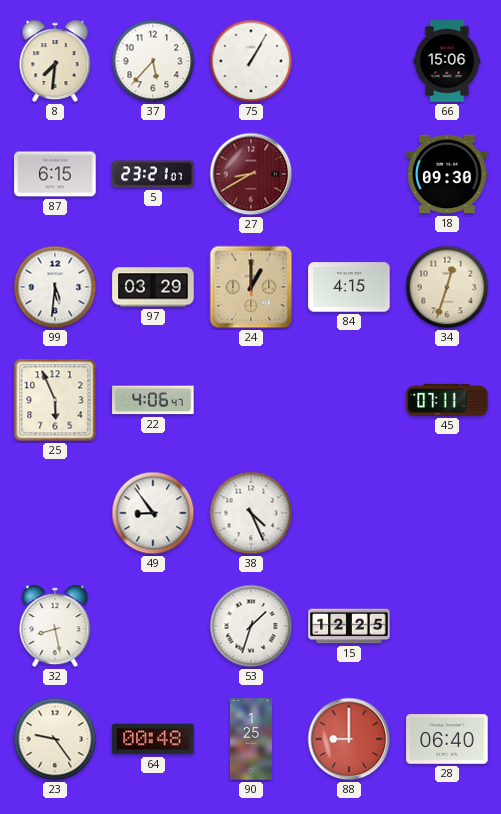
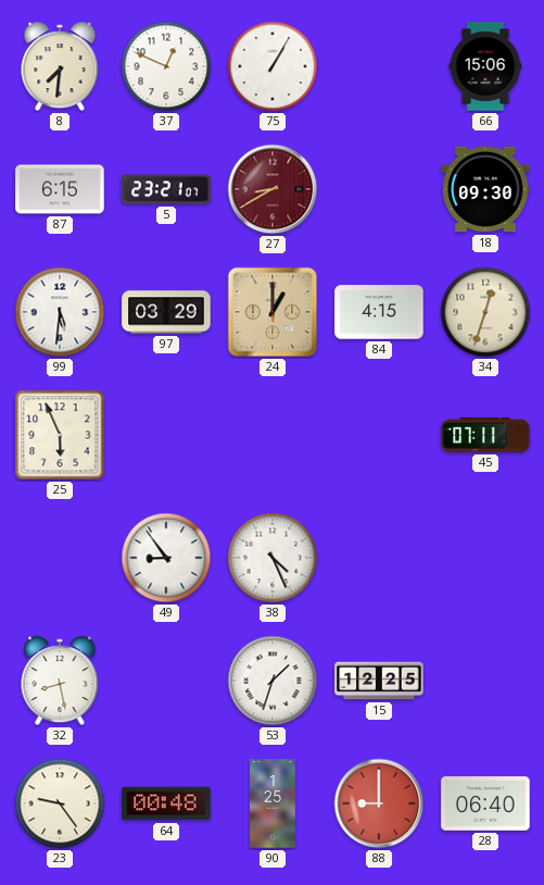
37: 5:37 -> 12:49 (166, 66)
22: 4:06 -> none (153, 400)
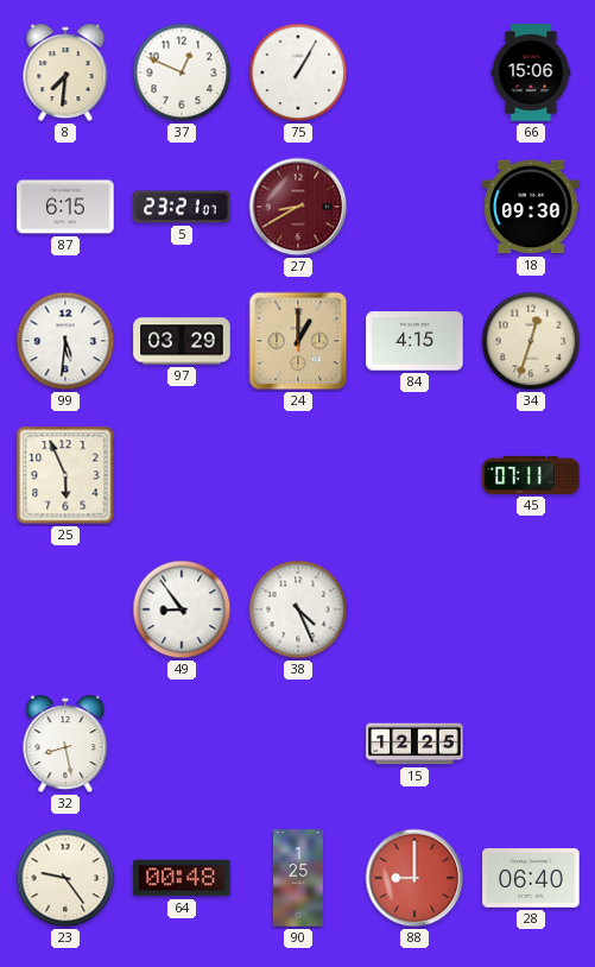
53: 1:33 -> none (273, 681)
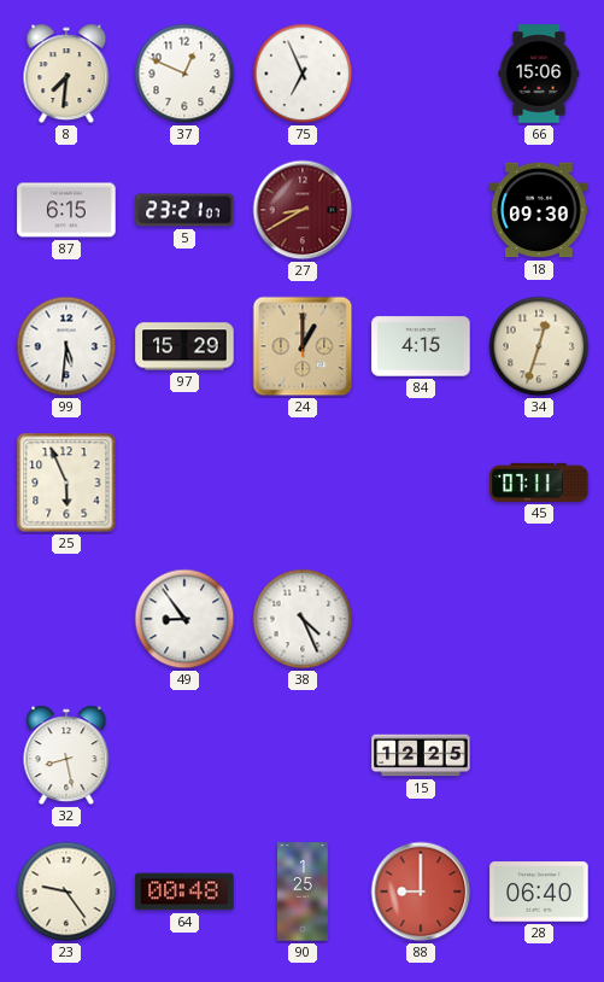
75: 1:05 -> 6:56 (303, 74)
97: 03:29 -> 15:29 (184, 346)
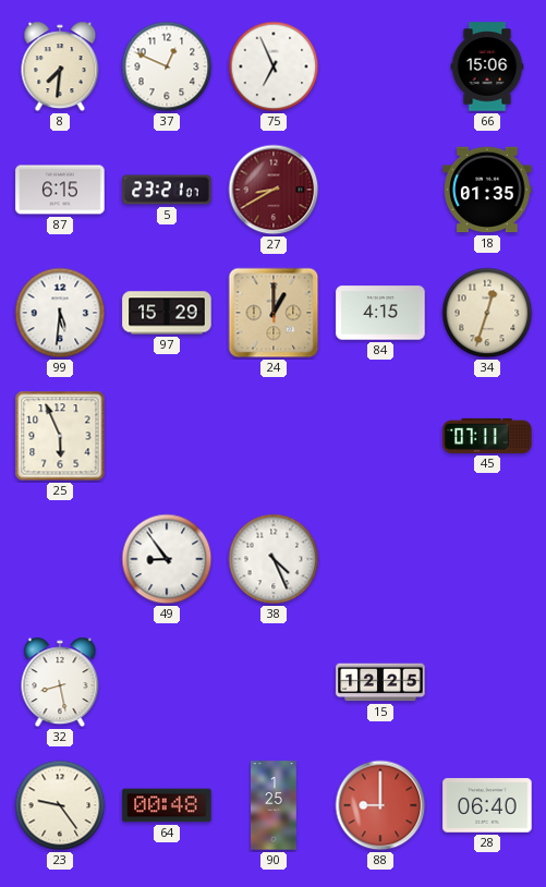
18: 09:30 -> 01:35 (487, 190)
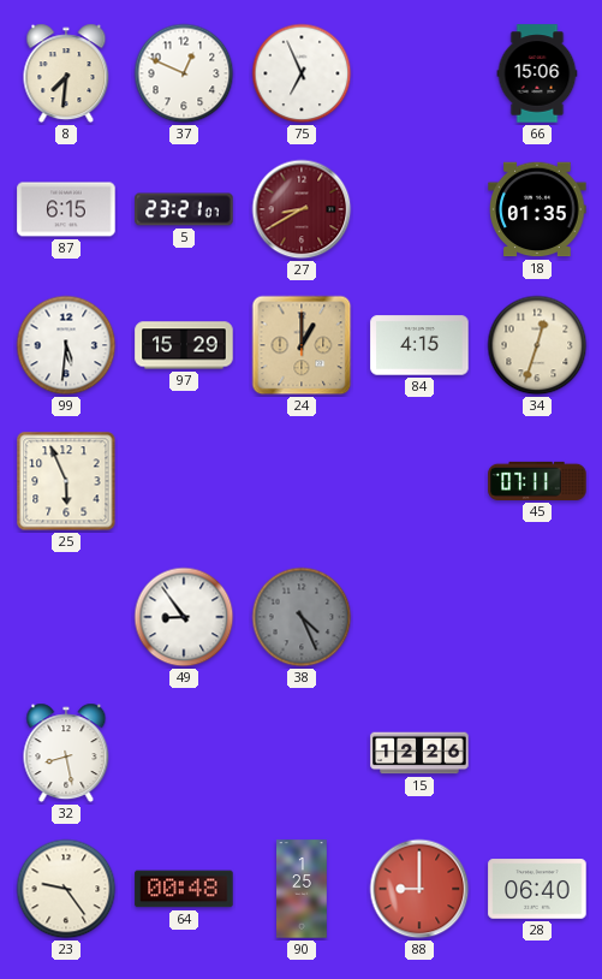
38 dial: white -> grey (302, 617)
15: 12:25 -> 12:26 (419, 753)
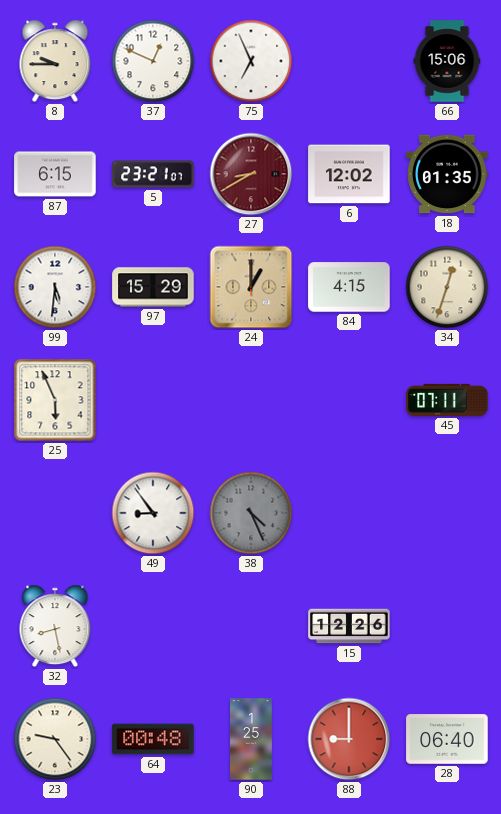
8: 7:31 -> 9:45 (55, 61)
6: none -> 12:02 (349, 174)
